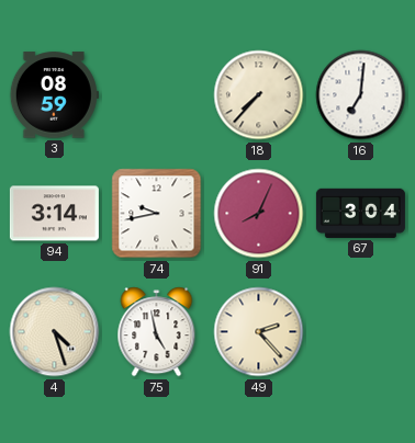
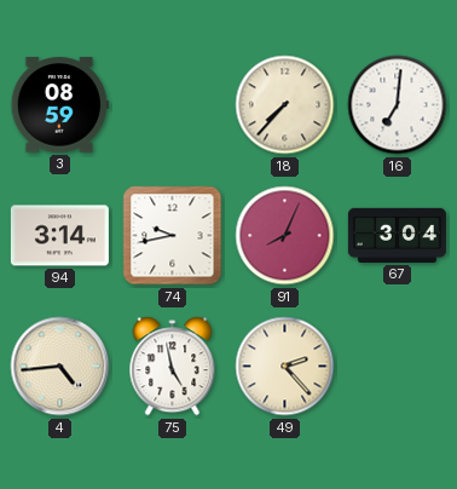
4: 4:27 -> 4:44 (60, 367)
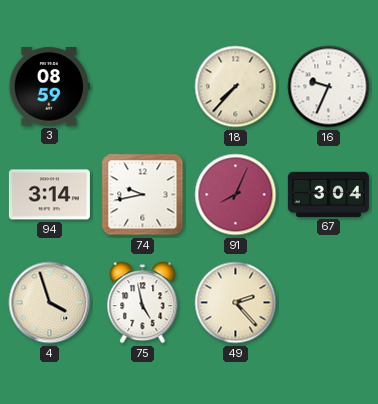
16: 7:01 -> 9:34 (329, 87)
4: 4:44 -> 3:57 (50, 303)
